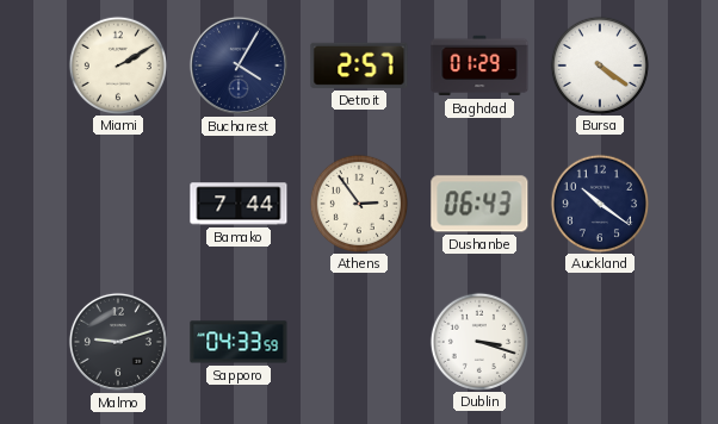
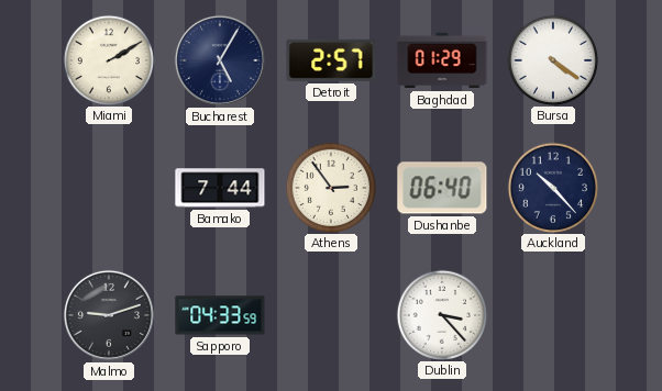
Bucharest: 4:05 -> 5:05 (220, 60)
Dushanbe: 06:43 -> 06:40 (442, 188)
Auckland: 10:21 -> 10:23 (552, 187)
Dublin: 3:18 -> 3:23 (441, 314)
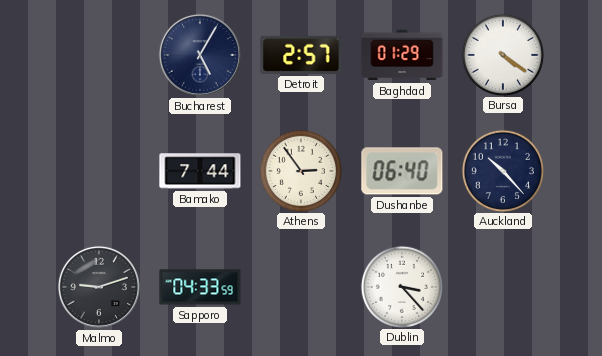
Miami: 2:10 -> none (108, 59)
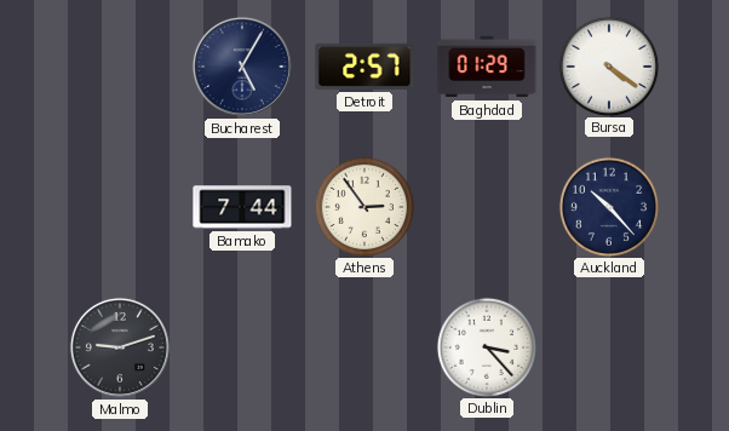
Dushanbe: 06:40 -> none (402, 171)
Sapporo: 04:33 -> none (200, 287)
